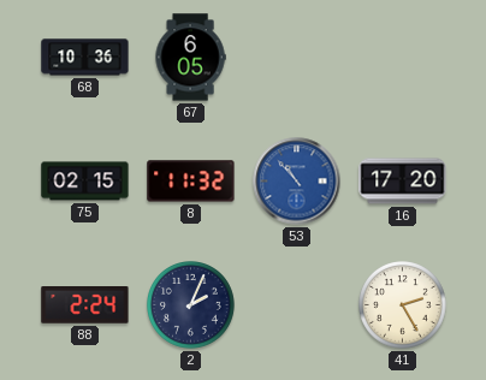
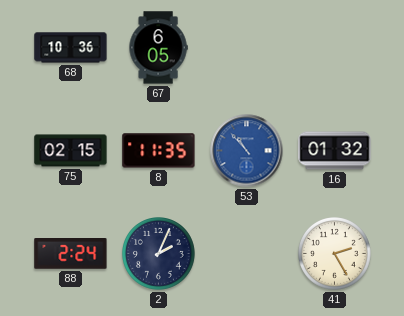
8: 11:32 -> 11:35 (159, 151)
16: 17:20 -> 01:32 (335, 151)
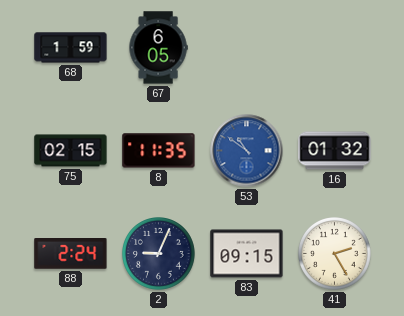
68: 10:36 -> 1:59 (71, 48)
53: 10:53 -> 10:51 (247, 151)
2: 2:04 -> 9:04 (159, 254)
83: none -> 09:15 (247, 254)
